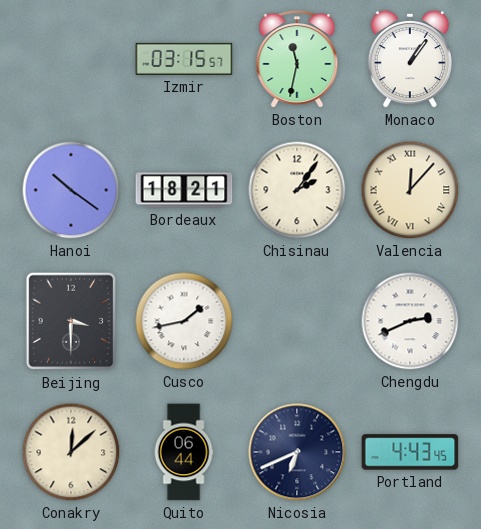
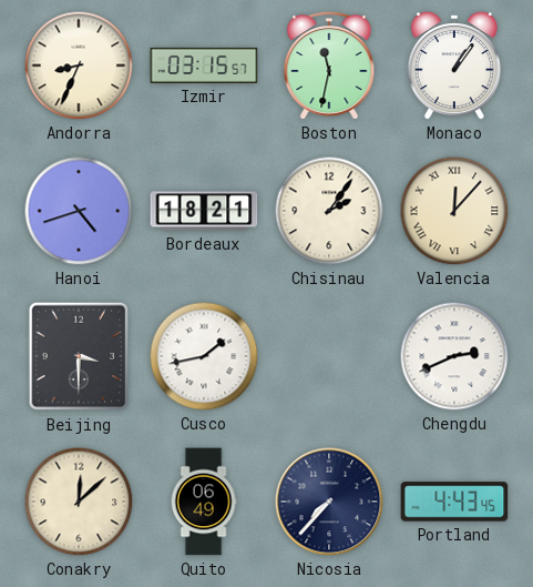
Andorra: none -> 8:34 (79, 65)
Hanoi: 10:21 -> 4:42 (79, 211)
Quito: 06:44 -> 06:49 (204, 502)
Nicosia: 6:41 -> 7:37 (329, 502)
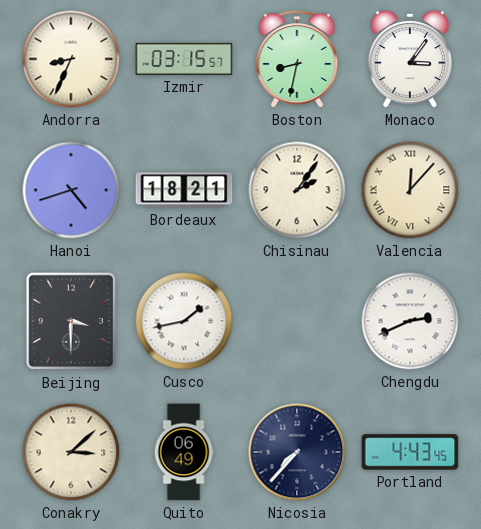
Boston: 11:32 -> 8:32 (297, 60)
Monaco: 1:06 -> 3:06 (409, 59)
Conakry: 12:08 -> 3:08 (71, 452)
